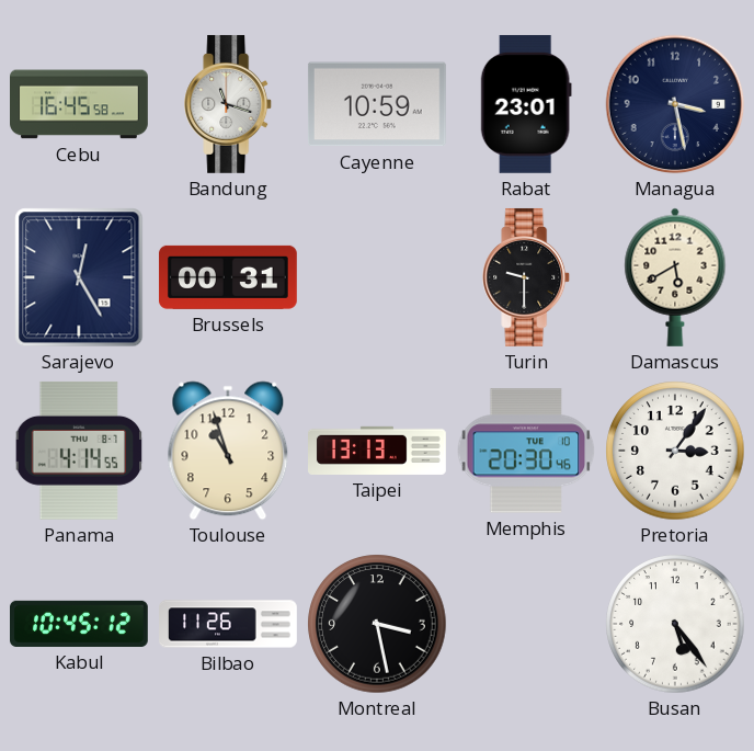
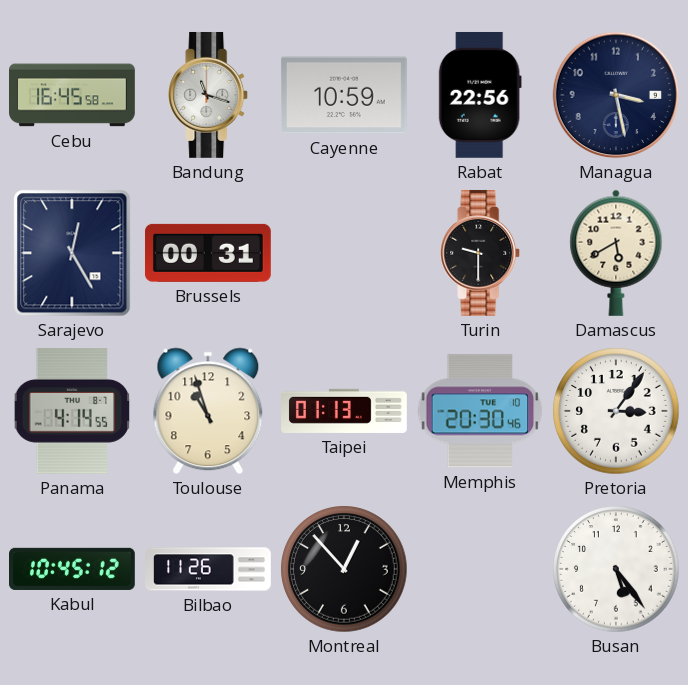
Rabat: 23:01 -> 22:56 (480, 95)
Taipei: 13:13 -> 01:13 (345, 411)
Montreal: 3:28 -> 12:53 (344, 569)
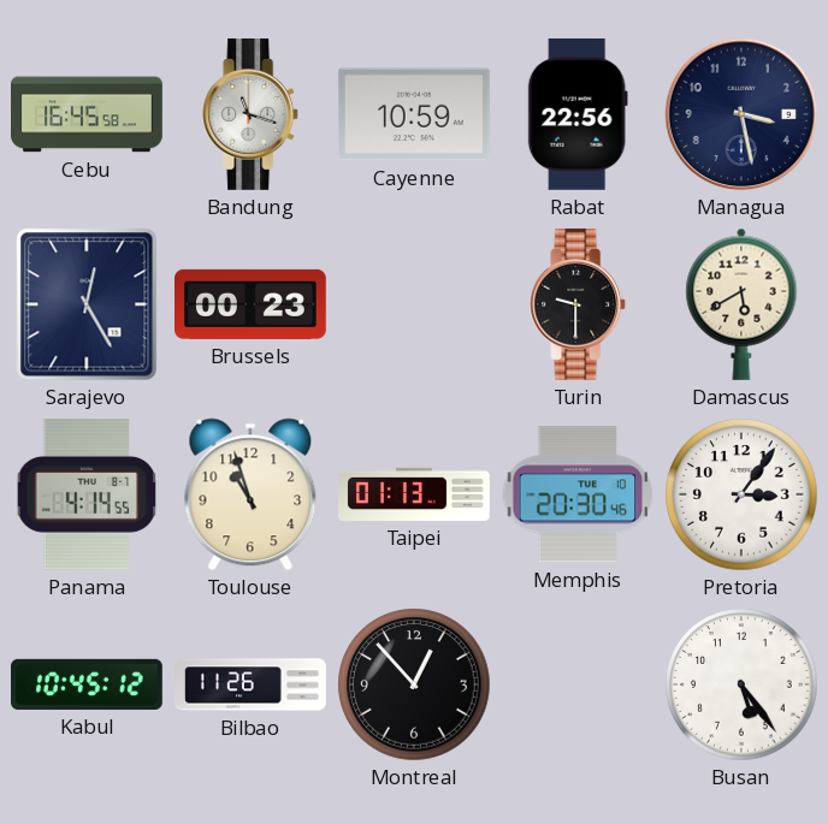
Brussels: 00:31 -> 00:23 (250, 304)
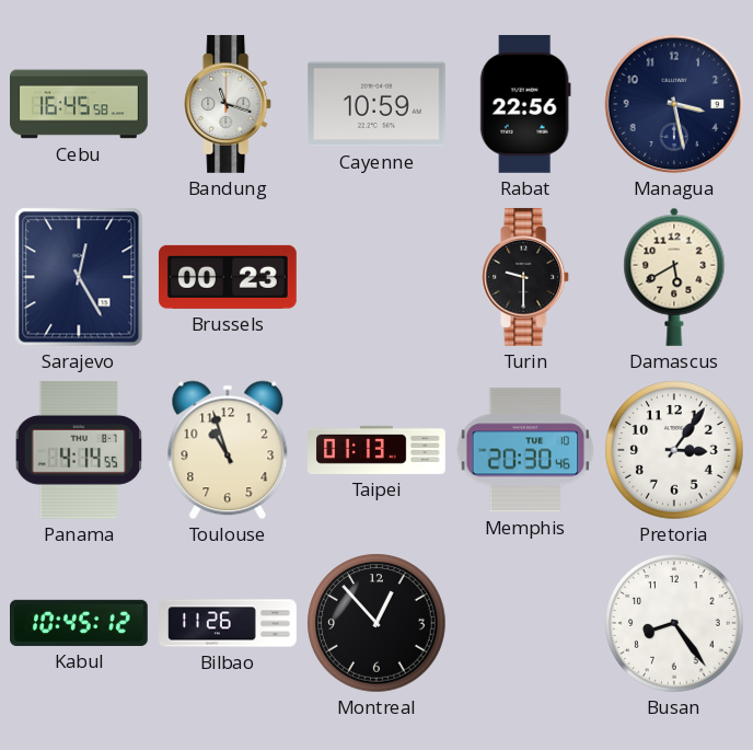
Busan: 5:24 -> 8:24 (674, 623)
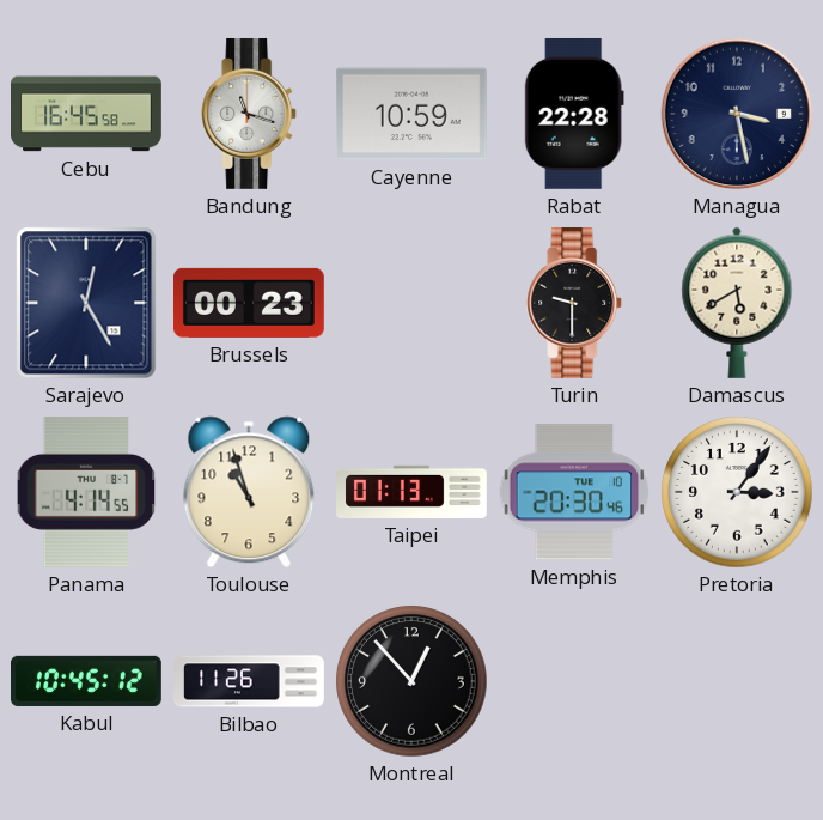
Rabat: 22:56 -> 22:28 (574, 114)
Busan: 8:24 -> none (674, 623)
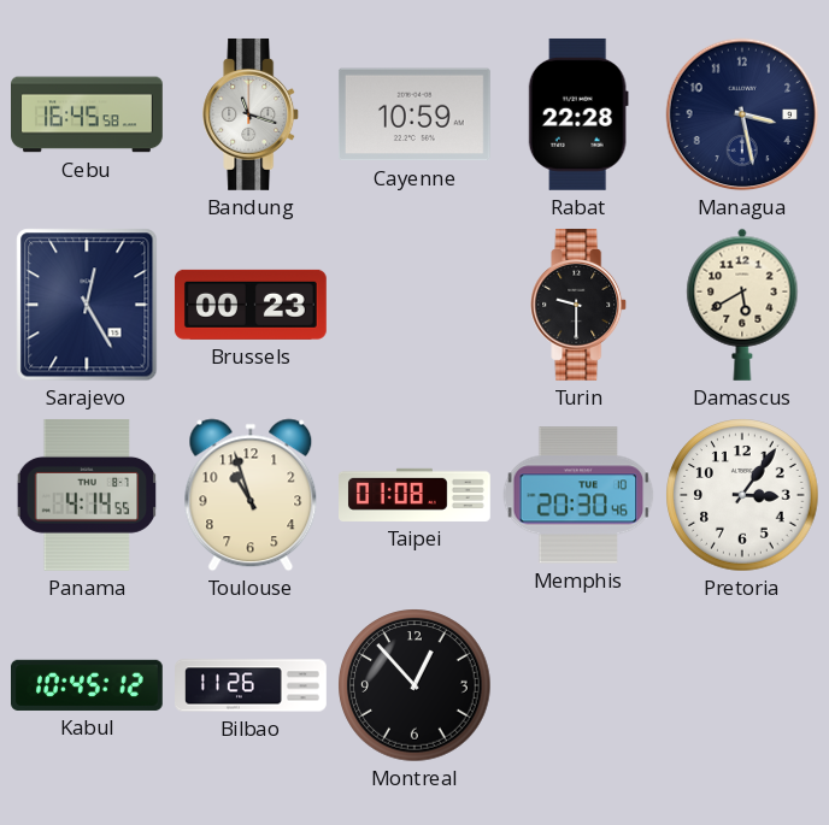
Taipei: 01:13 -> 01:08 (416, 495)
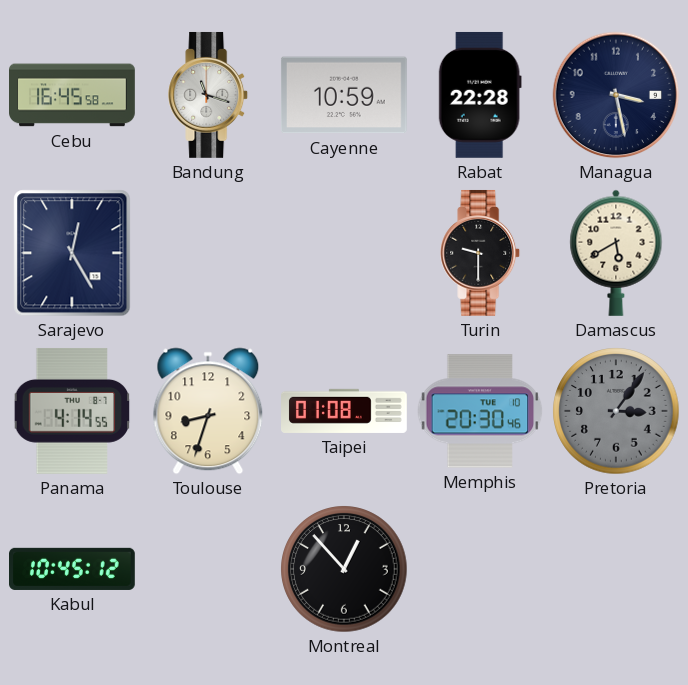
Brussels: 00:23 -> none (251, 305)
Toulouse: 10:57 -> 8:33 (208, 411)
Pretoria dial: white -> grey (616, 411)
Bilbao: 11:26 -> none (251, 685)
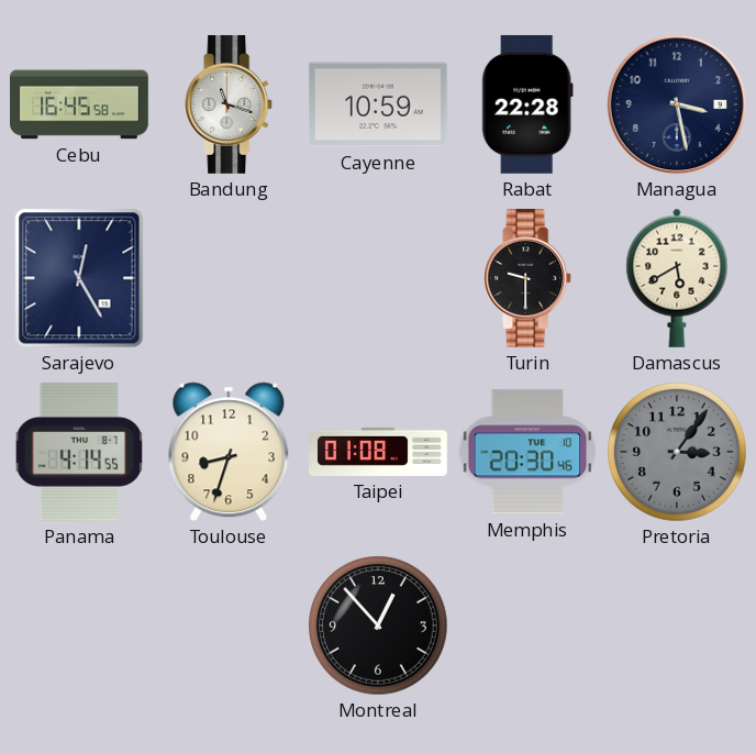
Kabul: 10:45 -> none (73, 569)
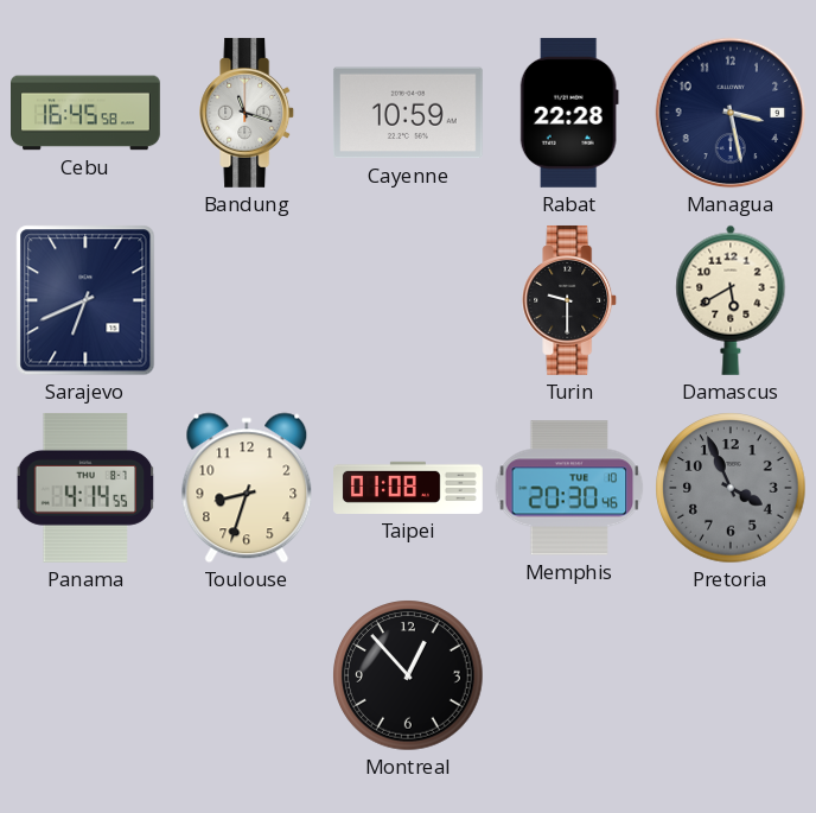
Sarajevo: 12:25 -> 6:41 (85, 300)
Pretoria: 3:06 -> 3:56 (731, 488)
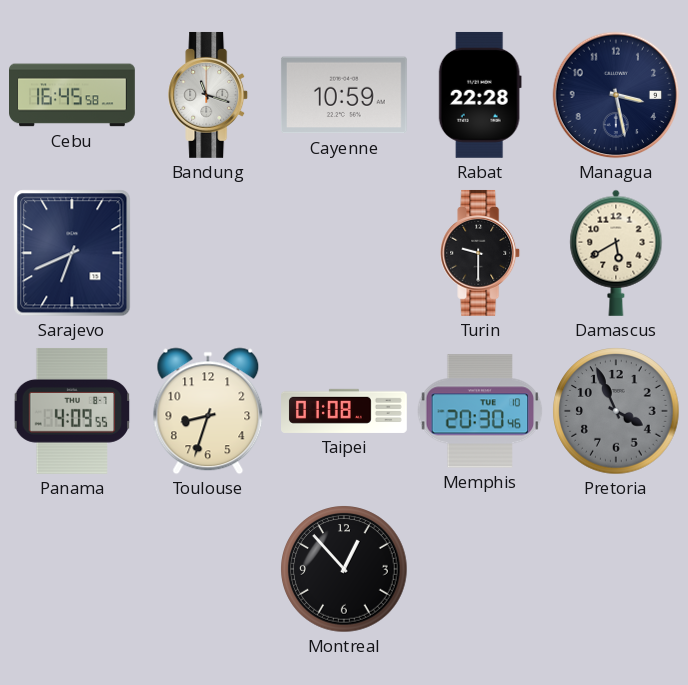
Panama: 4:14 -> 4:09 (72, 411)
